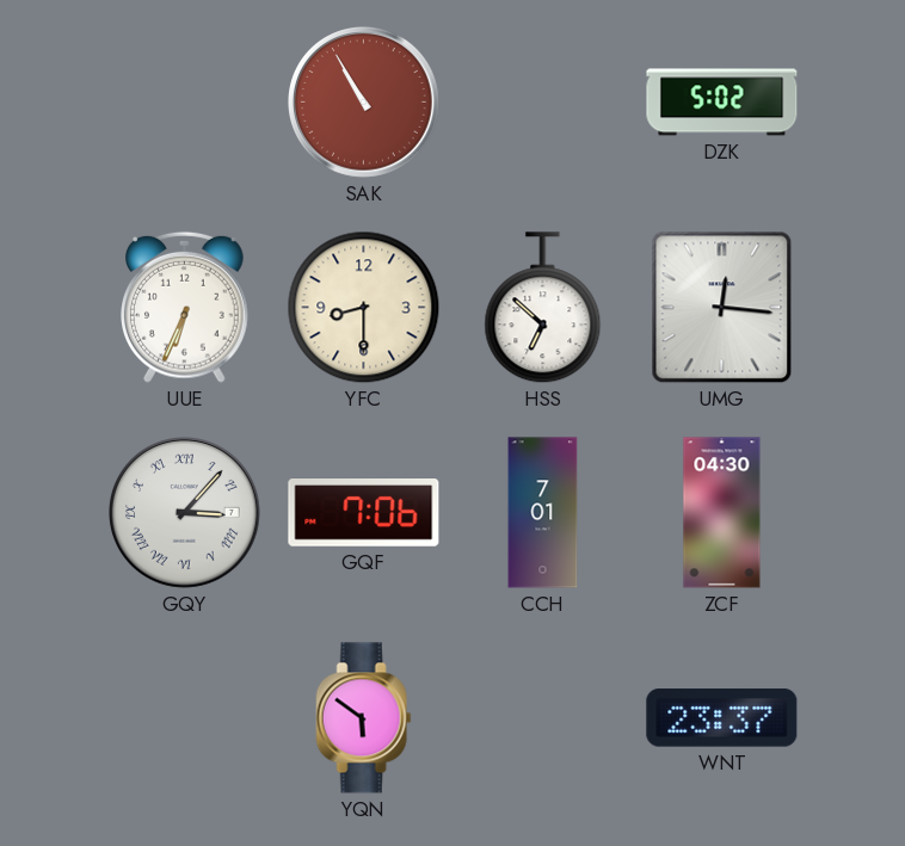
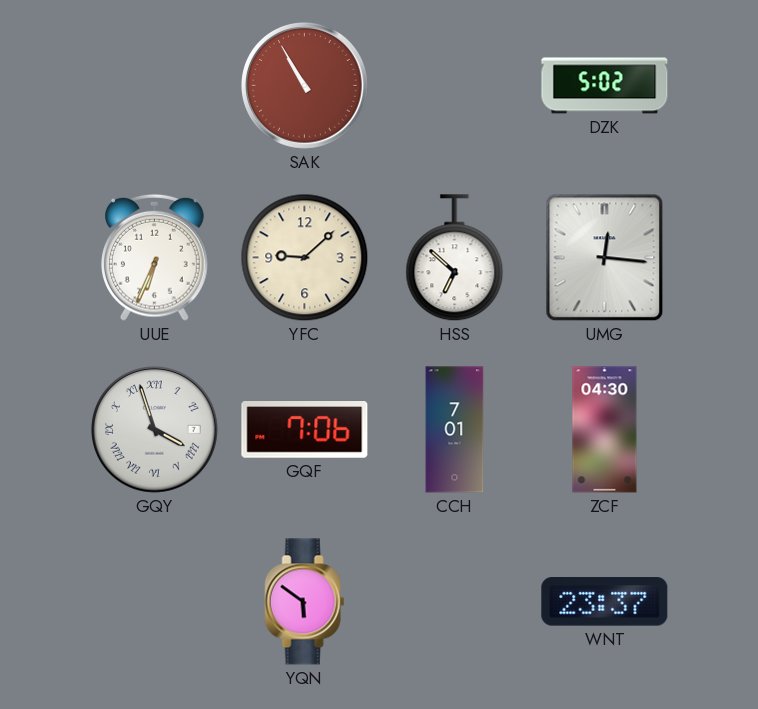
YFC: 8:30 -> 9:08 (305, 258)
GQY: 3:07 -> 3:57 (155, 430)
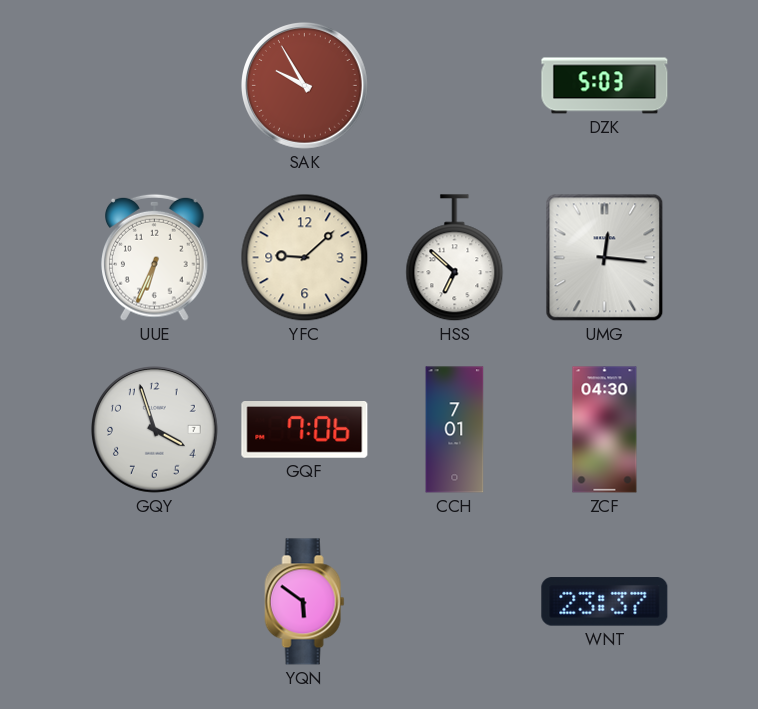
SAK: 10:55 -> 9:55 (305, 86)
DZK: 5:02 -> 5:03 (605, 86)
GQY numerals: Roman -> Arabic (155, 430)
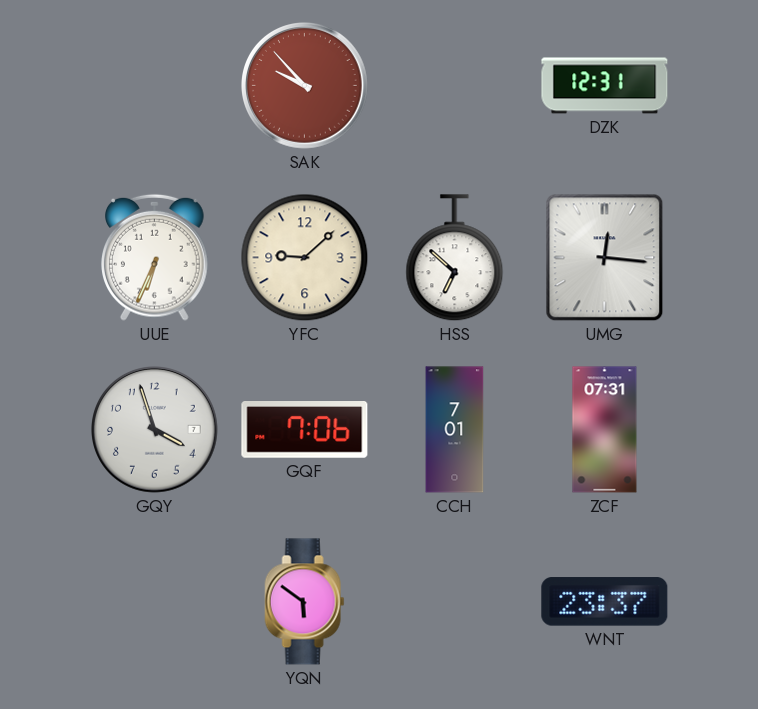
SAK: 9:55 -> 9:53 (305, 86)
DZK: 5:03 -> 12:31 (605, 86)
ZCF: 04:30 -> 07:31 (605, 430)
